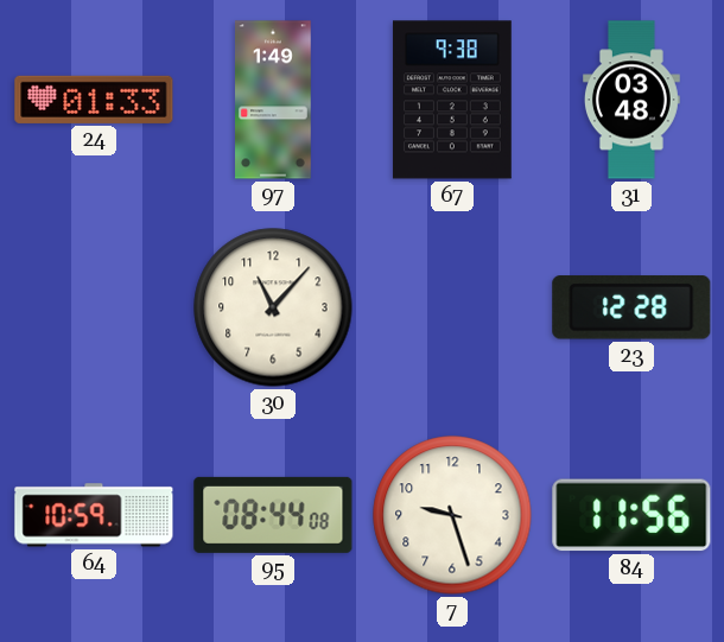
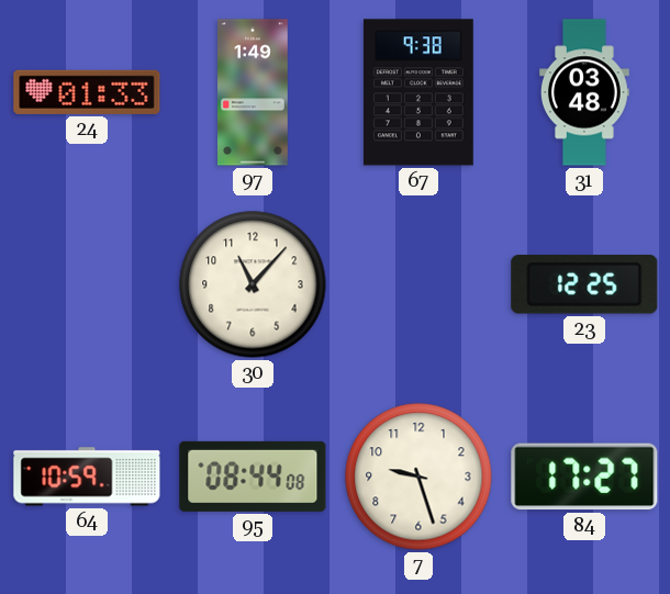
23: 12:28 -> 12:25 (584, 284)
84: 11:56 -> 17:27 (584, 477)
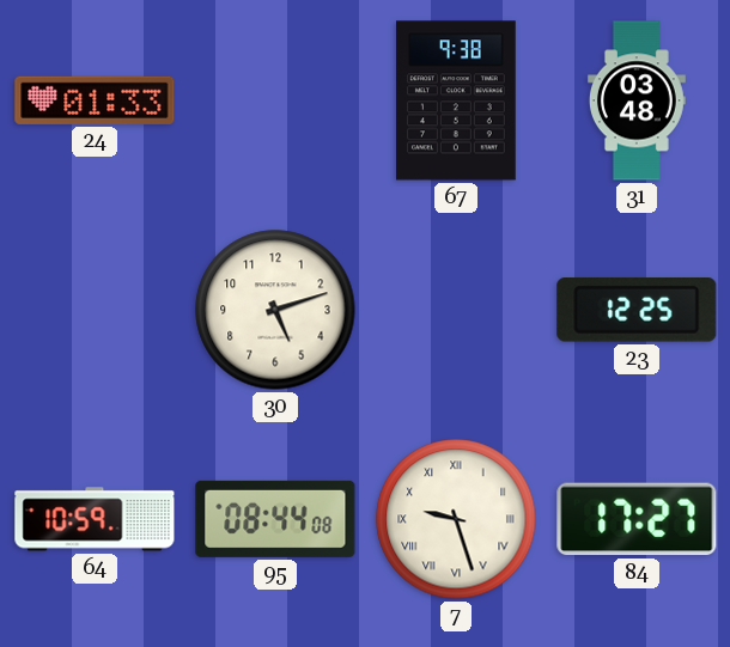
97: 1:49 -> none (254, 92)
30: 11:07 -> 5:12 (275, 310)
7 numerals: Arabic -> Roman (456, 519)
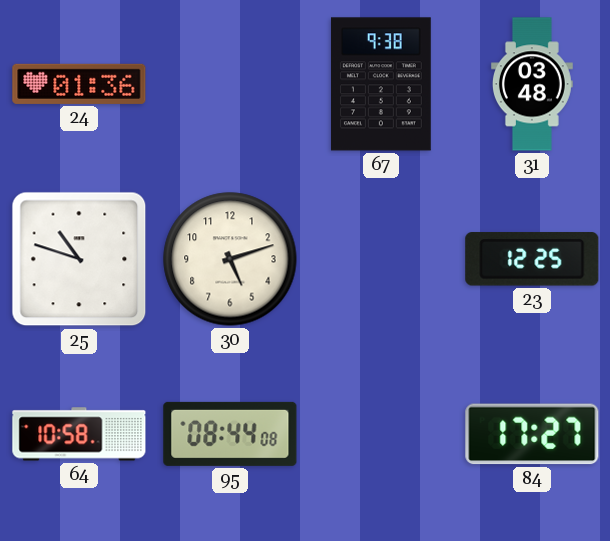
24: 01:33 -> 01:36 (79, 84)
25: none -> 10:48 (79, 259)
64: 10:59 -> 10:58 (79, 434)
7: 9:27 -> none (456, 519)
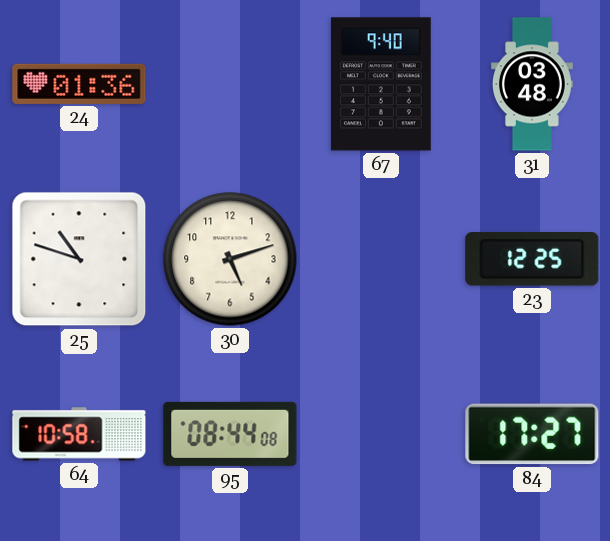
67: 9:38 -> 9:40 (381, 84)
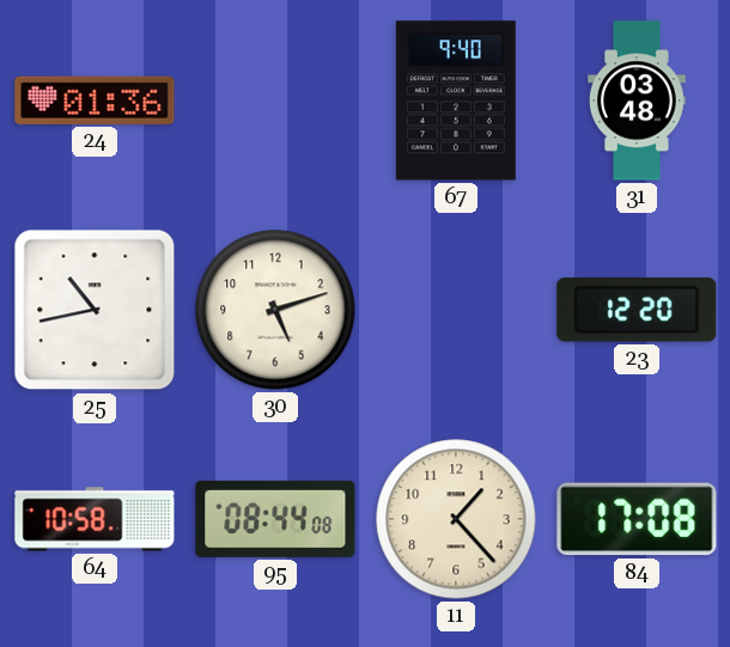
25: 10:48 -> 10:43 (95, 310)
23: 12:25 -> 12:20 (637, 310)
11: none -> 1:23 (456, 519)
84: 17:27 -> 17:08 (637, 519)
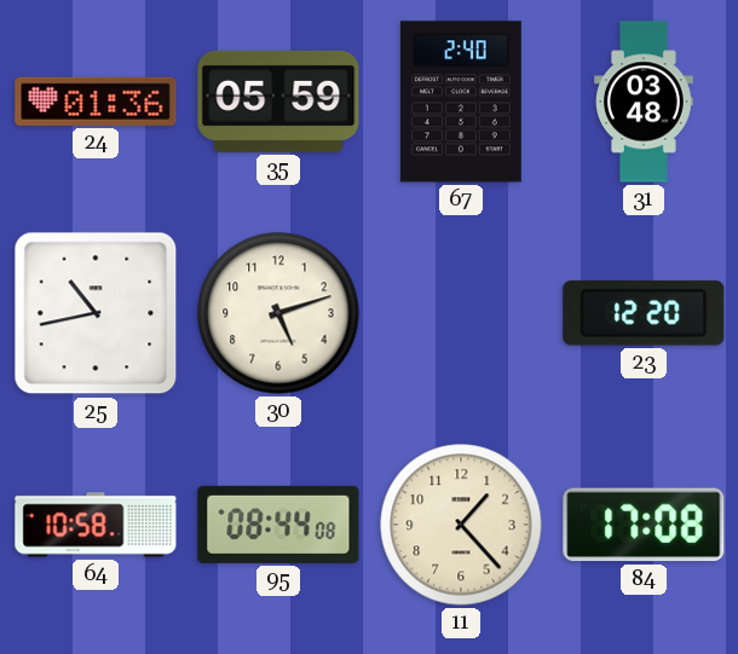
35: none -> 05:59 (278, 102)
67: 9:40 -> 2:40 (461, 102)
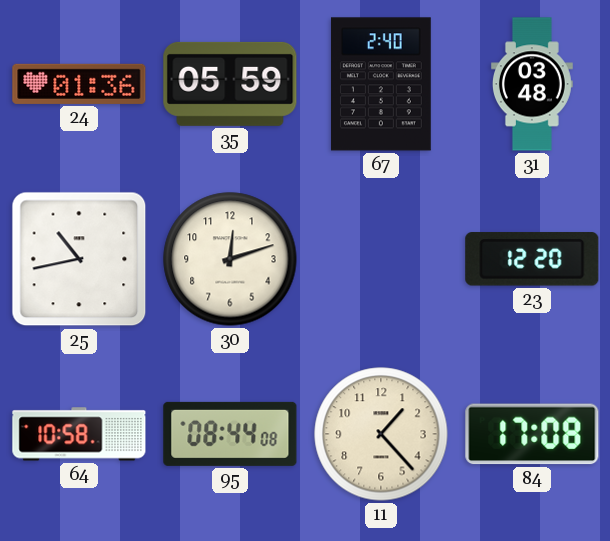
30: 5:12 -> 12:12 (230, 259)
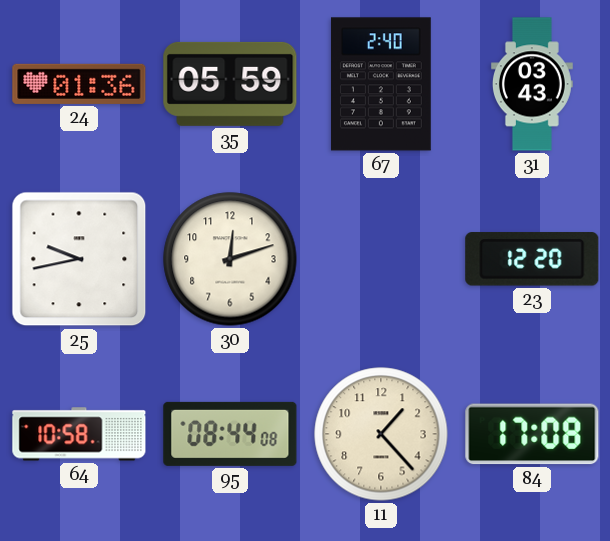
31: 03:48 -> 03:43 (532, 84)
25: 10:43 -> 9:43 (79, 259)
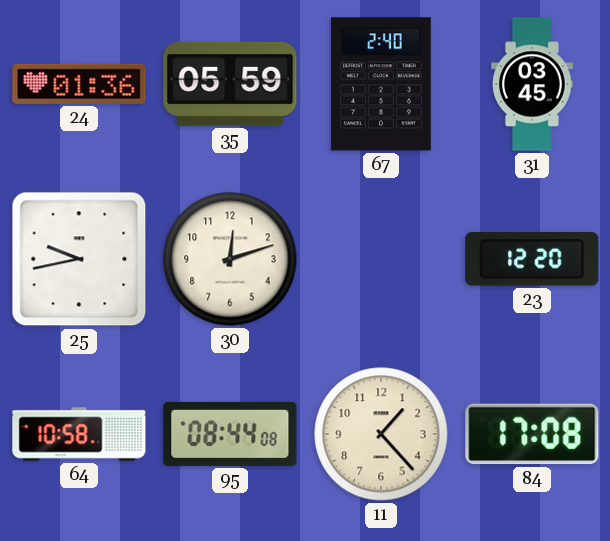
31: 03:43 -> 03:45 (532, 84)
